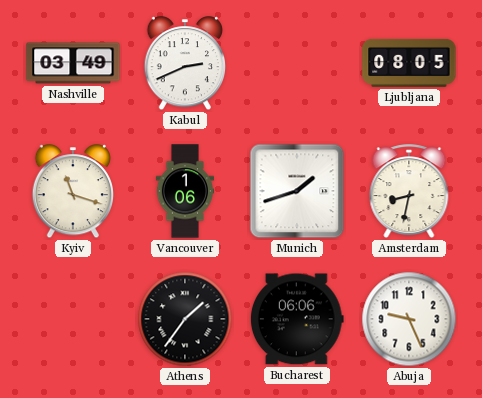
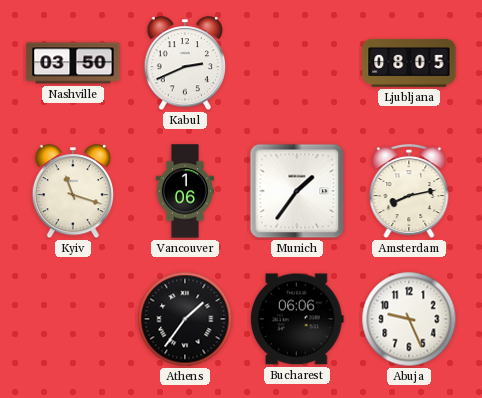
Nashville: 03:49 -> 03:50 (73, 63)
Munich: 1:42 -> 1:36 (297, 191)
Amsterdam: 8:32 -> 8:13 (409, 192)
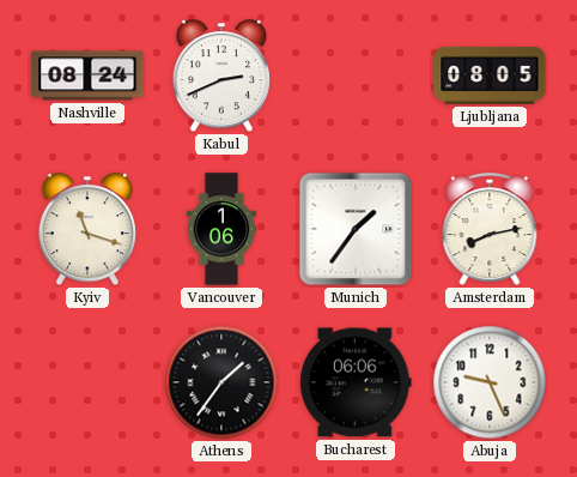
Nashville: 03:50 -> 08:24 (87, 76)
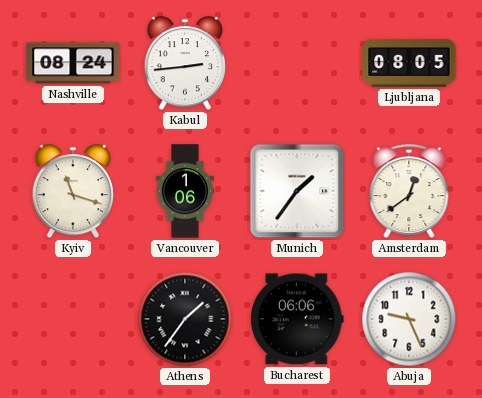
Kabul: 2:41 -> 2:44 (184, 64)
Amsterdam: 8:13 -> 12:39 (409, 192)
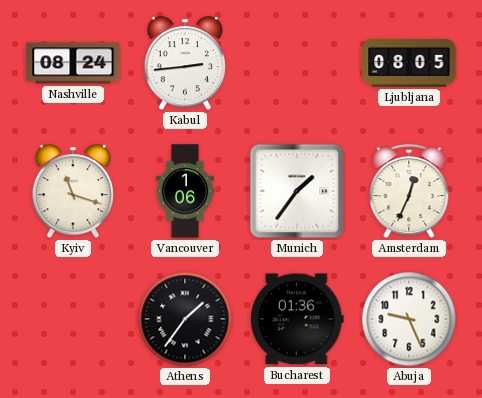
Amsterdam: 12:39 -> 12:34 (409, 192)
Bucharest: 06:06 -> 01:36 (297, 319)
